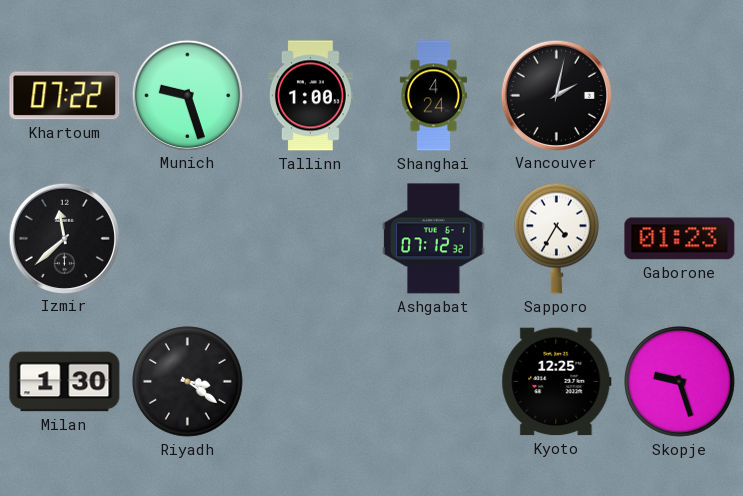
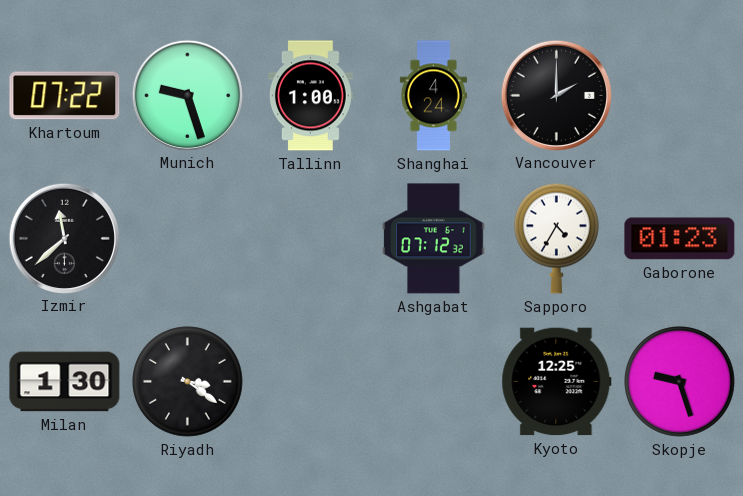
Vancouver: 2:02 -> 2:00 (556, 95)
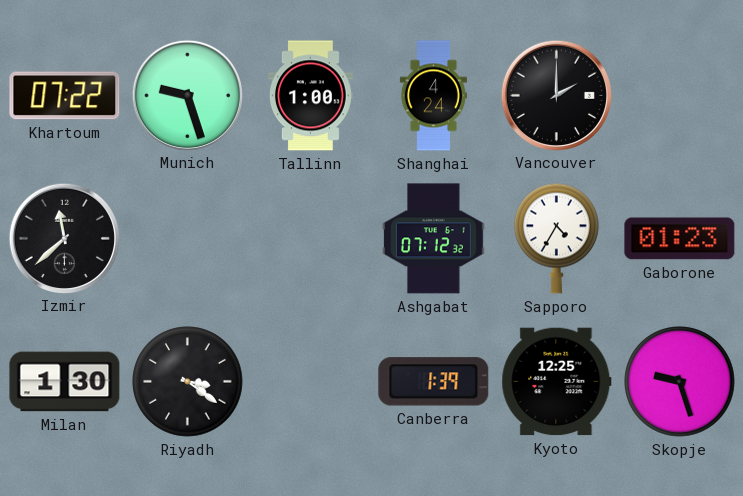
Canberra: none -> 1:39 (434, 382)
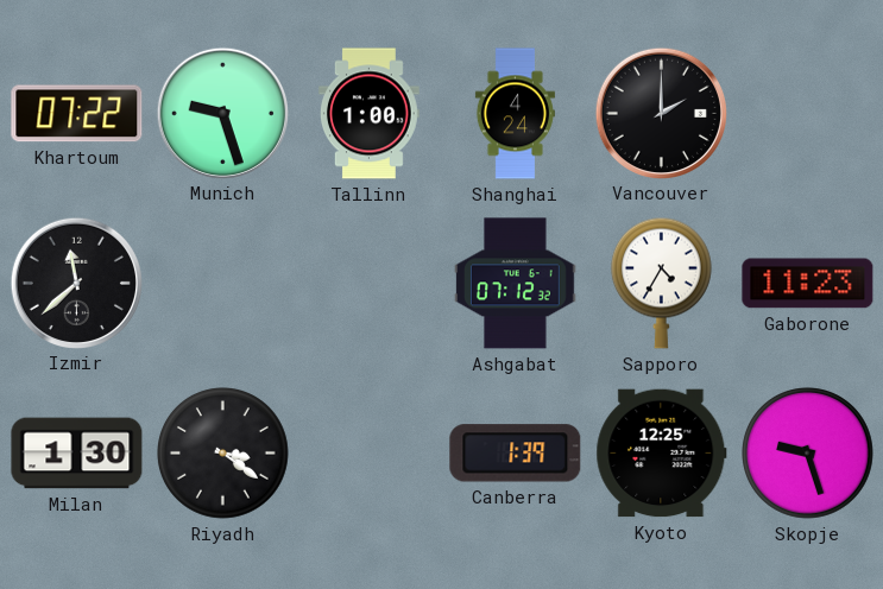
Gaborone: 01:23 -> 11:23 (808, 284)
